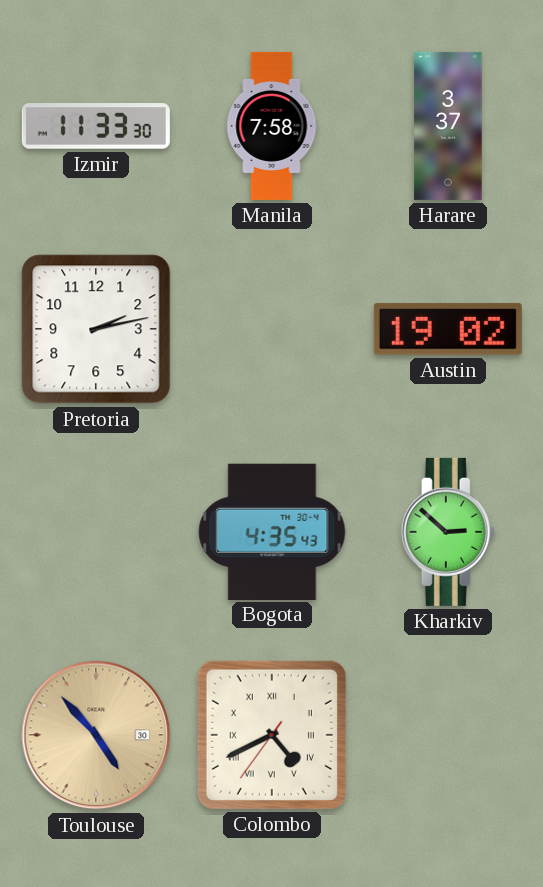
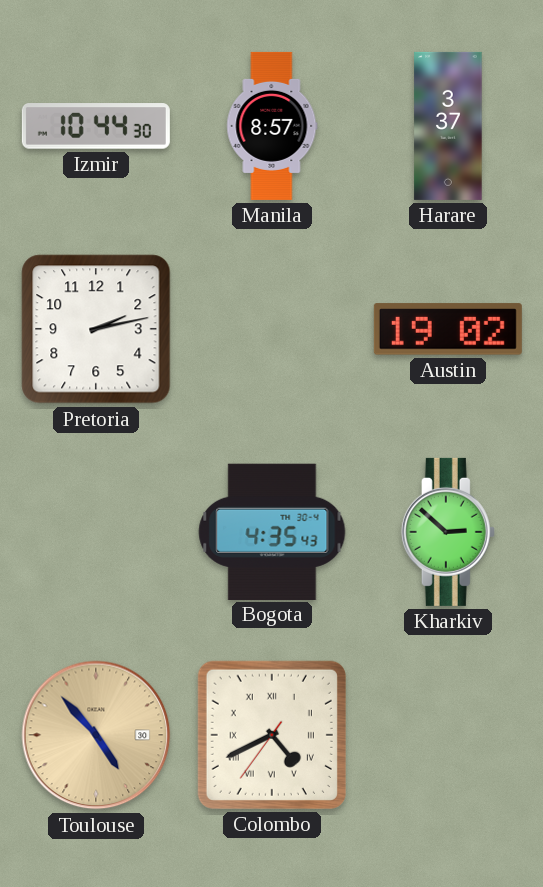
Izmir: 11:33 -> 10:44 (96, 126)
Manila: 7:58 -> 8:57 (272, 126)
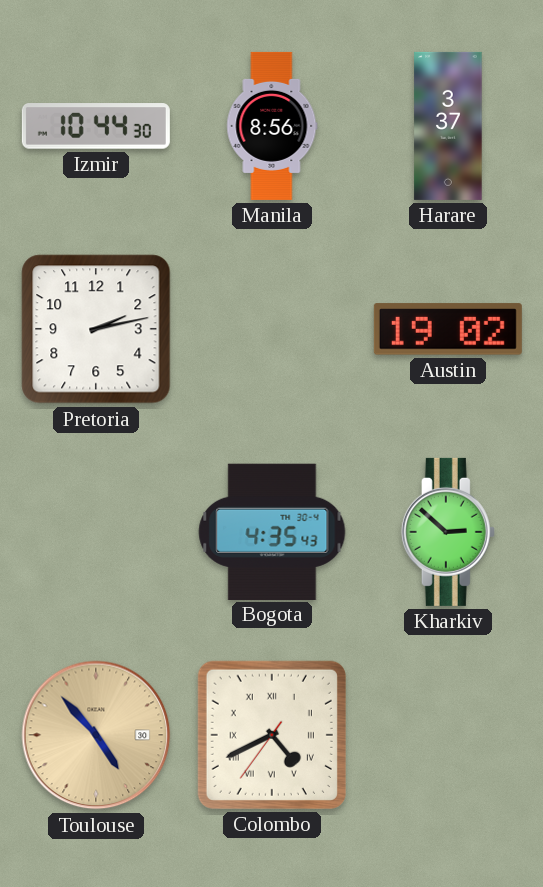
Manila: 8:57 -> 8:56 (272, 126)
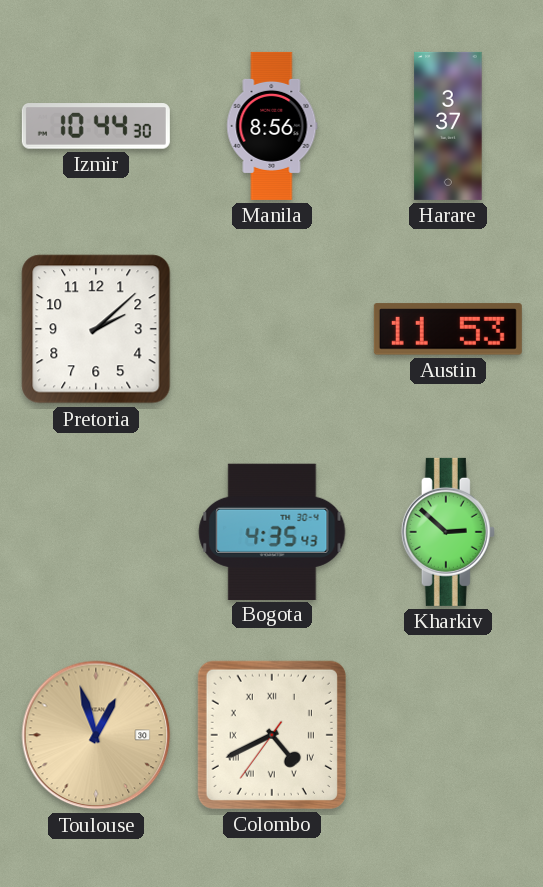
Pretoria: 2:13 -> 2:08 (96, 329)
Austin: 19:02 -> 11:53 (448, 329)
Toulouse: 4:53 -> 12:57 (96, 735)
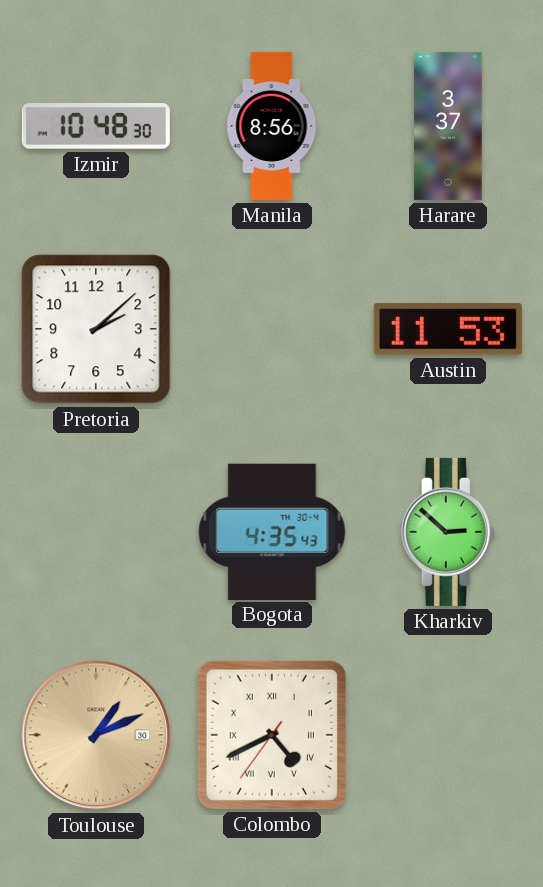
Izmir: 10:44 -> 10:48 (96, 126)
Toulouse: 12:57 -> 1:11 (96, 735)
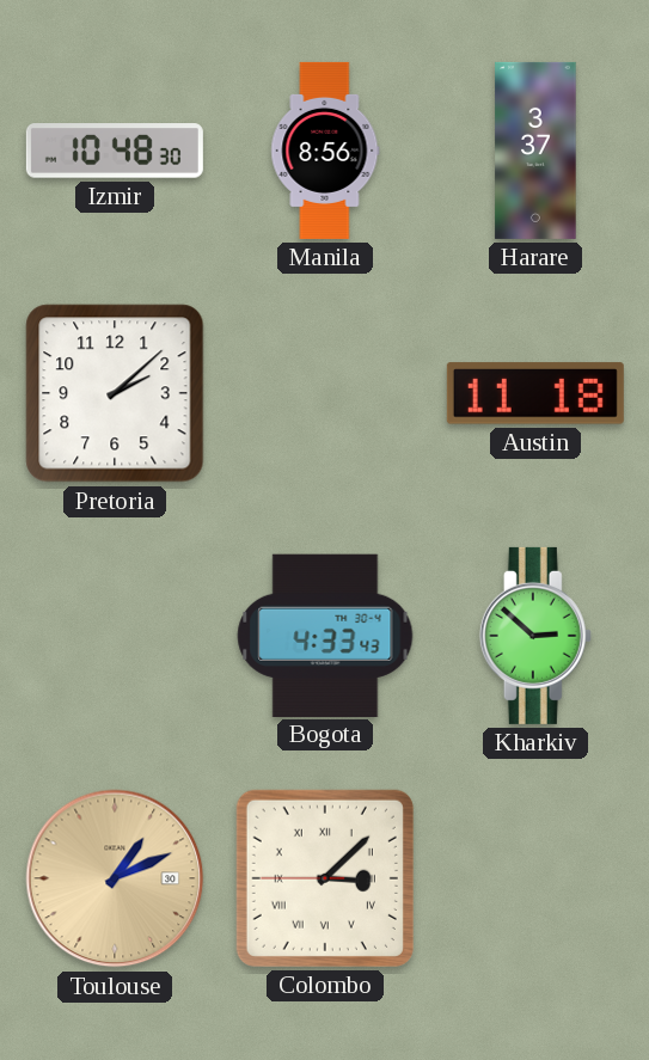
Austin: 11:53 -> 11:18 (535, 393)
Bogota: 4:35 -> 4:33 (325, 635)
Colombo: 4:40 -> 3:07 (325, 878)
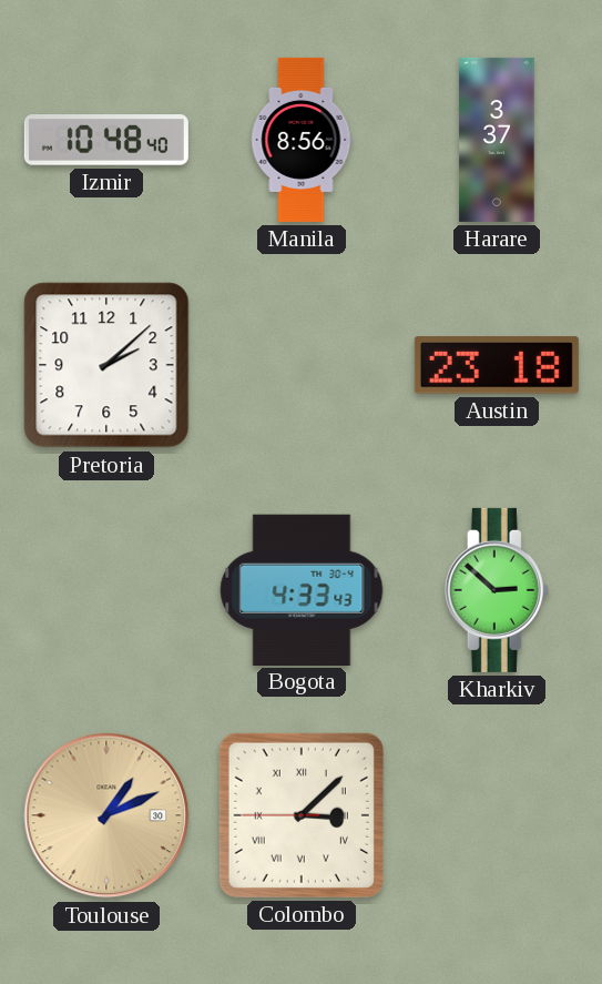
Izmir: 10:48:30 -> 10:48:40 (106, 140)
Austin: 11:18 -> 23:18 (497, 365)
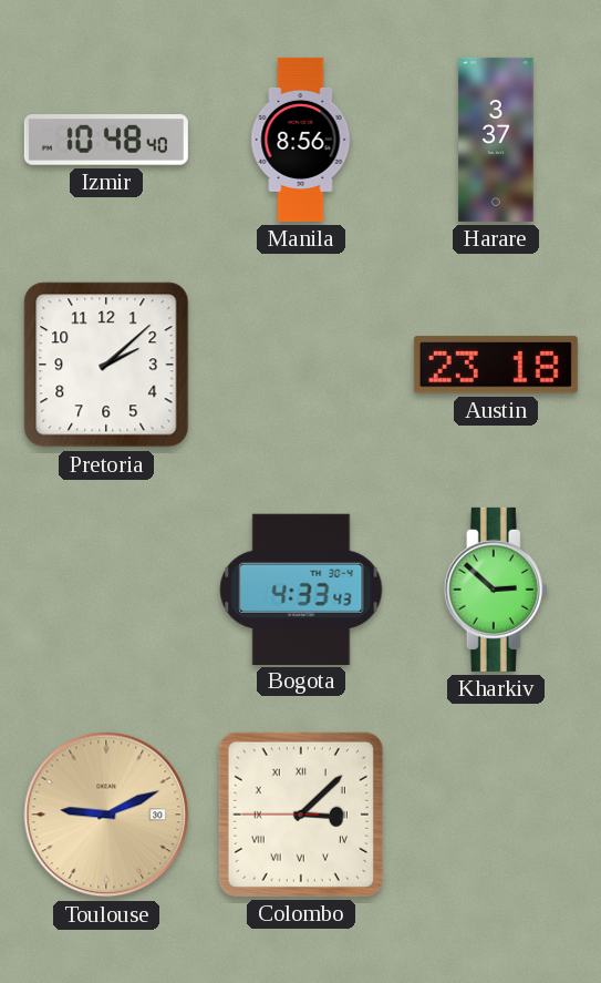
Toulouse: 1:11 -> 9:11 (106, 815)
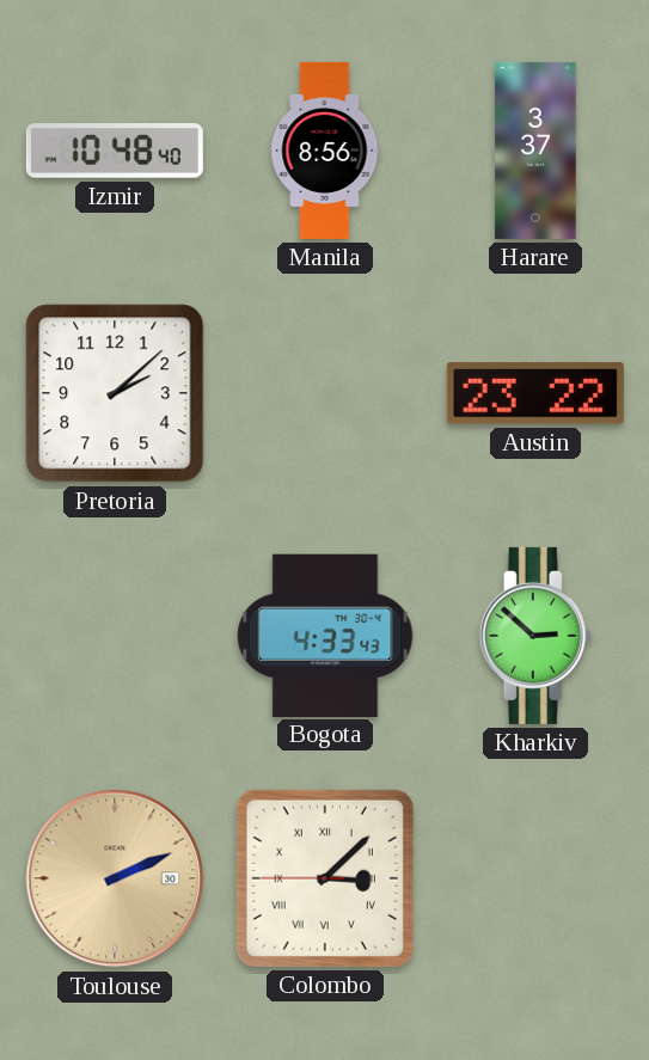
Austin: 23:18 -> 23:22 (535, 393)
Toulouse: 9:11 -> 2:11 (115, 878)
